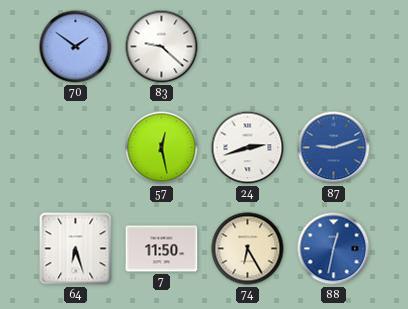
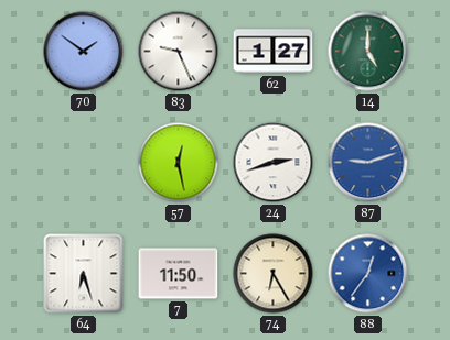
83: 9:22 -> 9:26 (179, 52)
62: none -> 1:27 (274, 52)
14: none -> 5:00 (368, 52)
88: 12:32 -> 12:36 (368, 274)
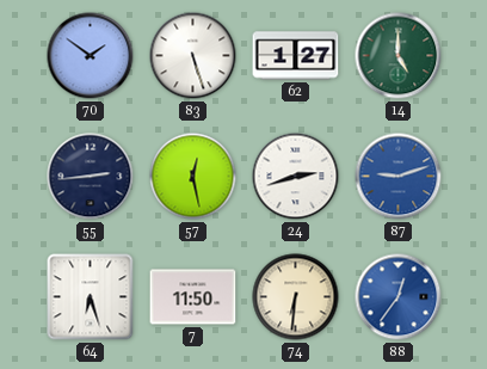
83: 9:26 -> 5:27 (193, 56)
55: none -> 2:44 (91, 177)
74: 6:25 -> 6:31 (296, 297)
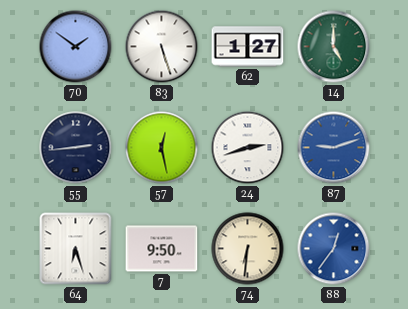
7: 11:50 -> 9:50 (162, 249)
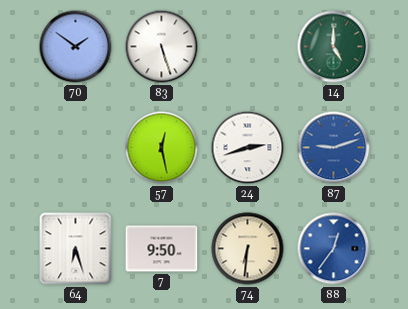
62: 1:27 -> none (248, 47)
55: 2:44 -> none (76, 148)
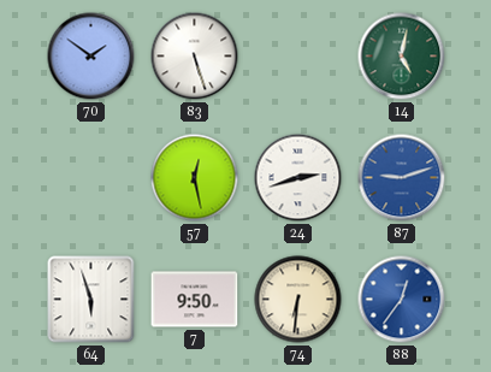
14: 5:00 -> 5:02 (402, 57)
64: 6:27 -> 5:57 (91, 300)
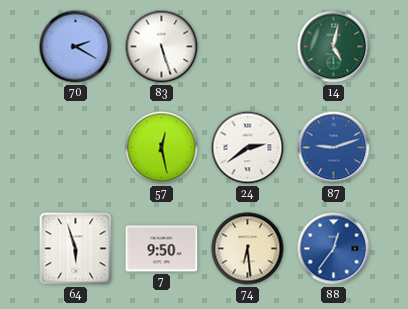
70: 1:51 -> 2:20 (76, 47)
24: 2:42 -> 2:39 (248, 148)
74: 6:31 -> 6:29 (248, 249)
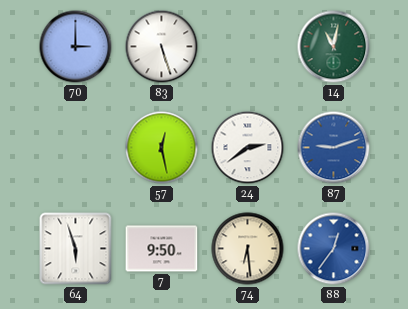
70: 2:20 -> 3:00 (76, 47)
14: 5:02 -> 11:02 (334, 47)
